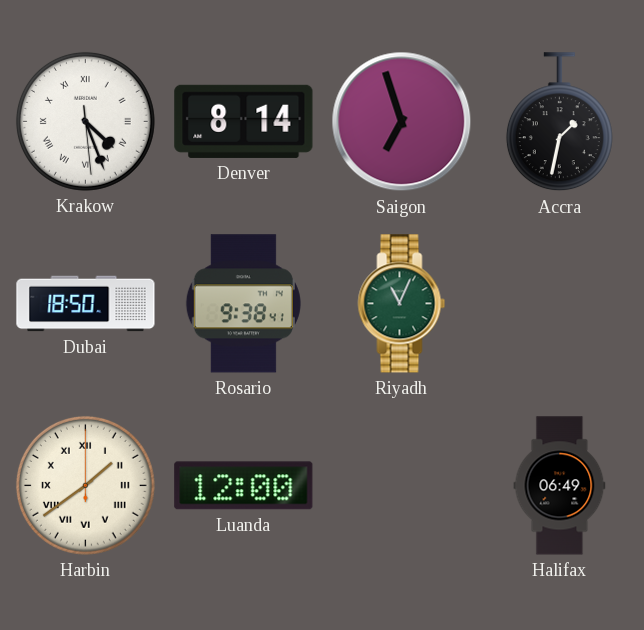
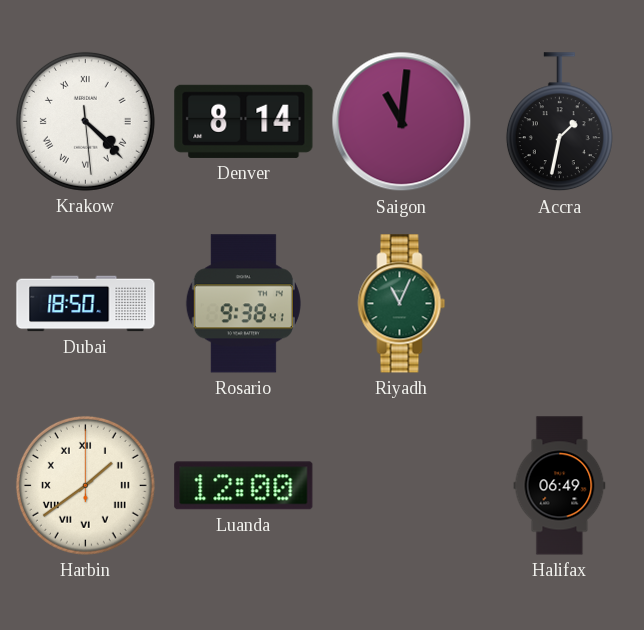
Krakow: 4:26 -> 4:22 (85, 121)
Saigon: 6:57 -> 11:01 (402, 122)
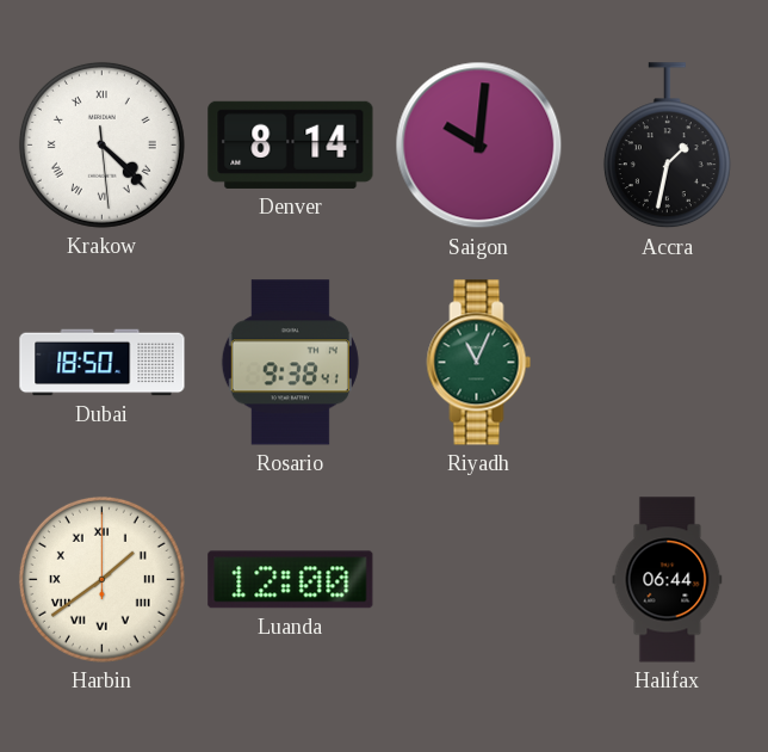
Saigon: 11:01 -> 10:01 (479, 146)
Halifax: 06:49 -> 06:44 (668, 580)
